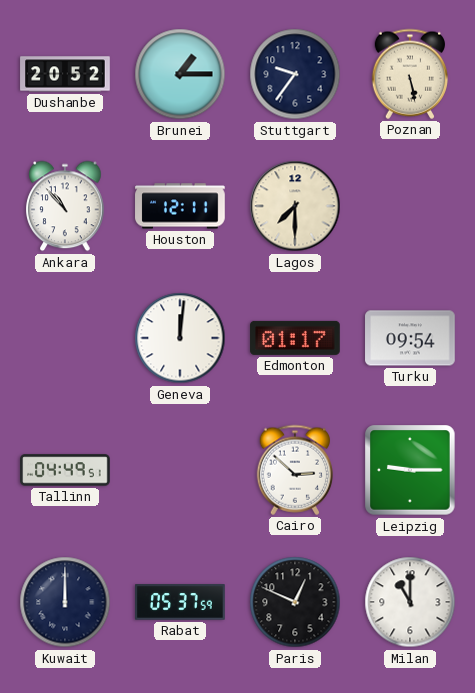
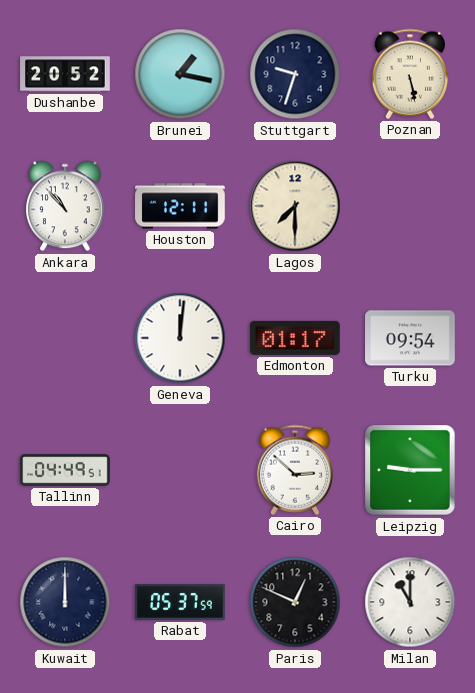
Brunei: 1:15 -> 1:17 (180, 74)
Stuttgart: 9:36 -> 9:33 (295, 74)
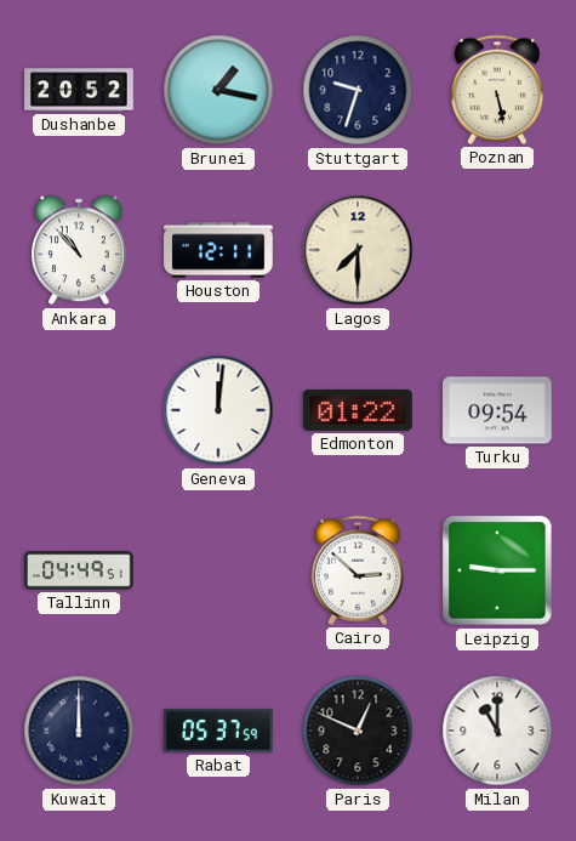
Edmonton: 01:17 -> 01:22 (358, 410)
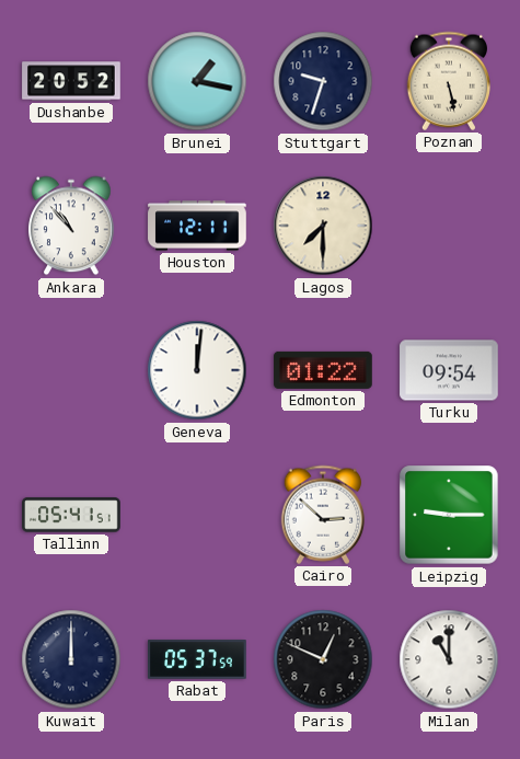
Tallinn: 04:49 -> 05:41 (71, 515)
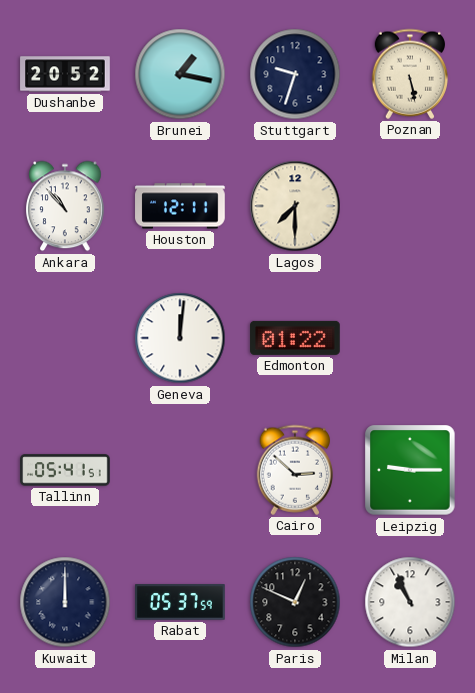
Turku: 09:54 -> none (449, 370)
Milan: 11:00 -> 10:56 (410, 602)
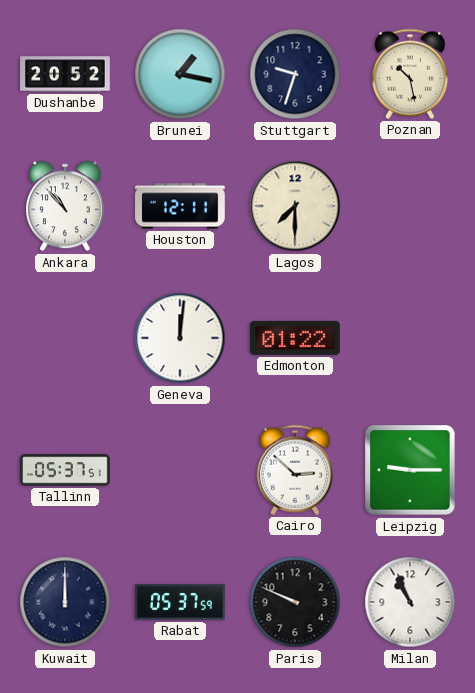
Poznan: 5:28 -> 10:28 (409, 74)
Tallinn: 05:41 -> 05:37 (65, 470)
Paris: 12:49 -> 9:49 (295, 602)
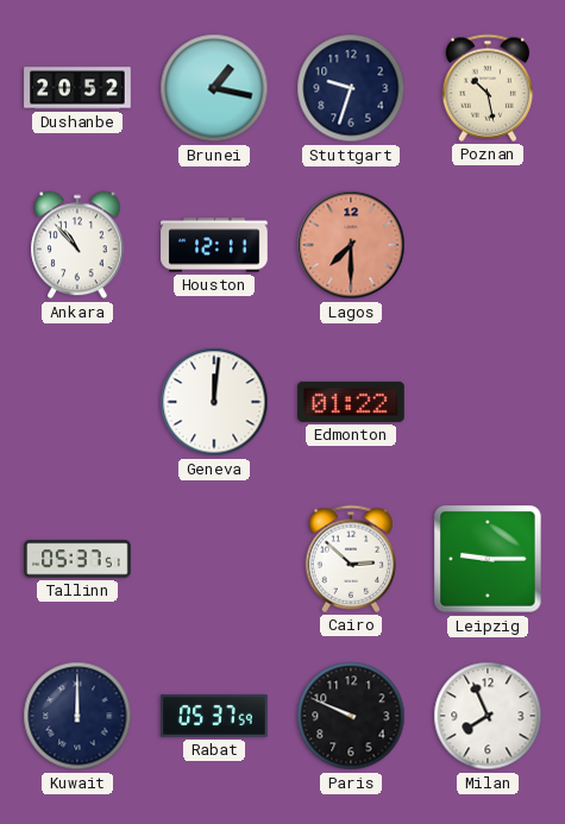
Lagos dial: cream -> salmon (351, 245)
Milan: 10:56 -> 7:56 (488, 716)
